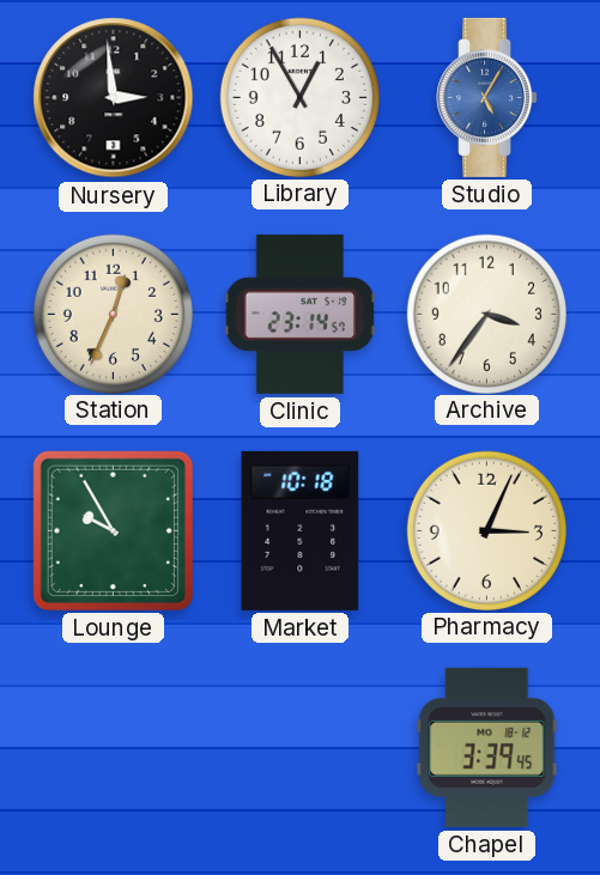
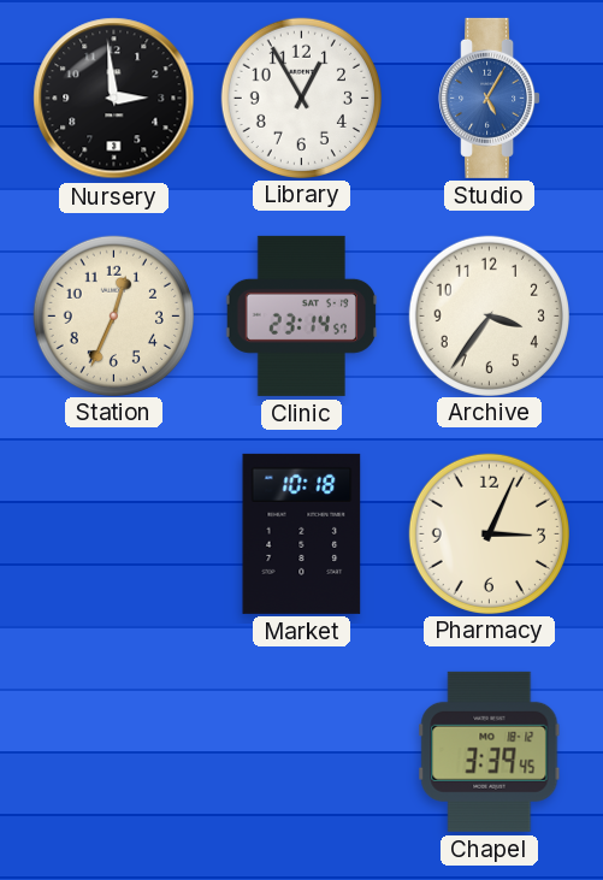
Lounge: 9:55 -> none (113, 530)
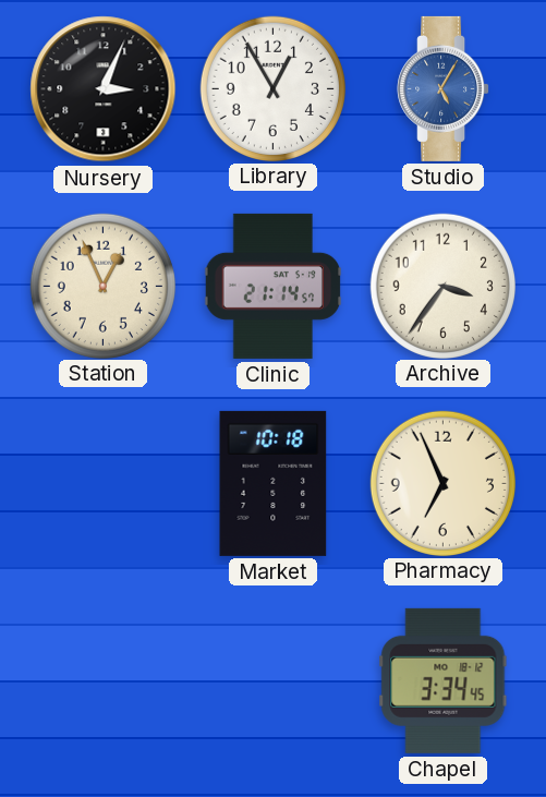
Nursery: 2:59 -> 3:04 (104, 89)
Station: 12:34 -> 12:56 (102, 286)
Clinic: 23:14 -> 21:14 (274, 286)
Pharmacy: 3:04 -> 6:56 (442, 483)
Chapel: 3:39 -> 3:34 (444, 680)
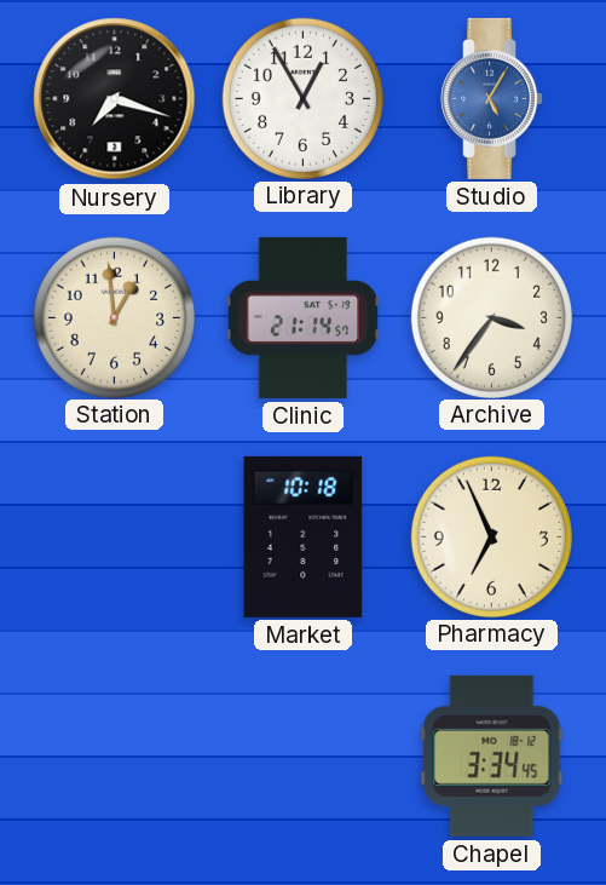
Nursery: 3:04 -> 7:18 (115, 99)
Station: 12:56 -> 12:59 (114, 317)
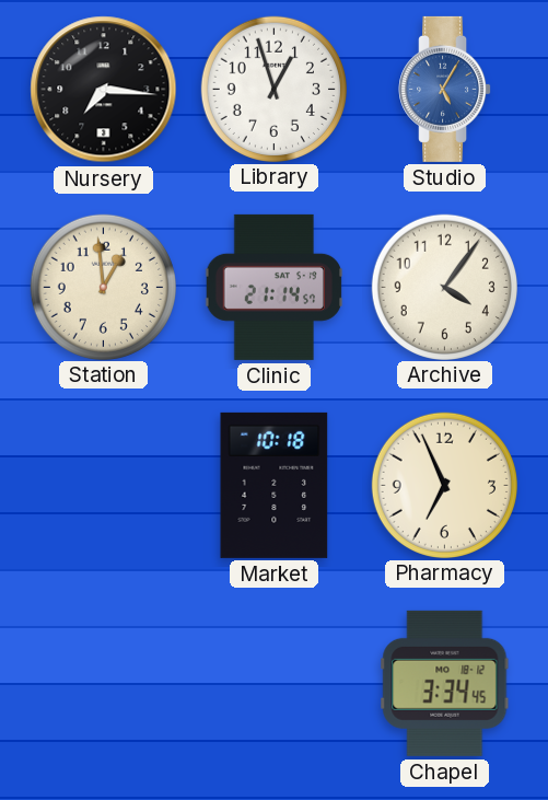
Nursery: 7:18 -> 7:16 (104, 90)
Library: 12:55 -> 12:57 (273, 89)
Archive: 3:36 -> 4:06 (444, 287)
